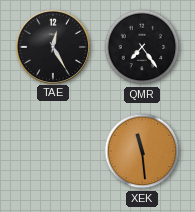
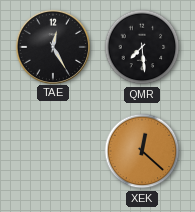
QMR: 7:24 -> 7:29 (142, 47)
XEK: 11:29 -> 12:22 (142, 151)
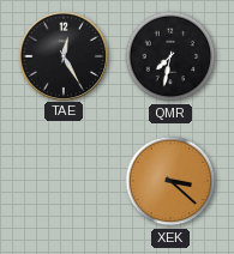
QMR: 7:29 -> 7:32 (170, 56)
XEK: 12:22 -> 3:22 (170, 181)
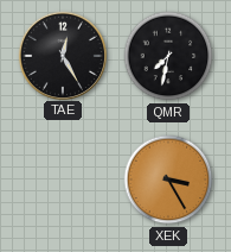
XEK: 3:22 -> 3:25 (168, 179)
